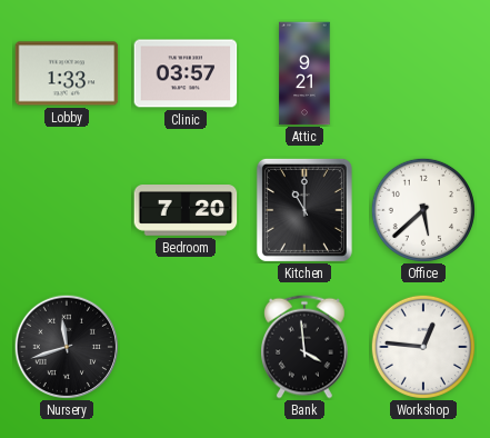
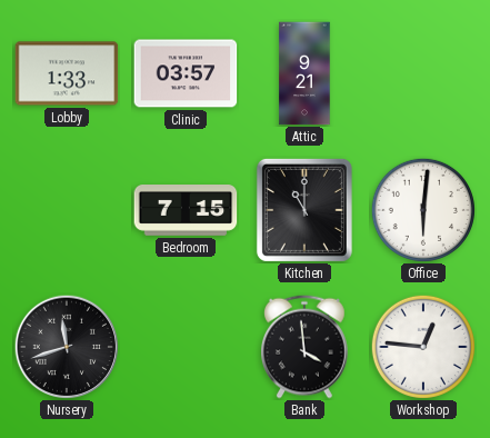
Bedroom: 7:20 -> 7:15 (186, 211)
Office: 5:38 -> 6:01 (423, 210)
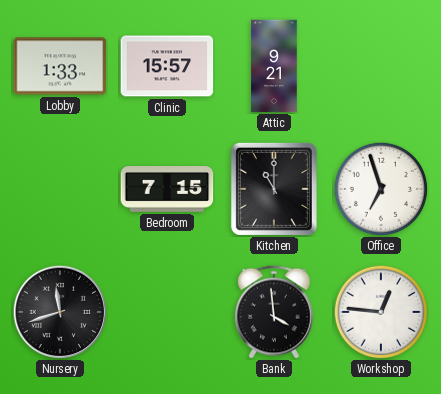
Clinic: 03:57 -> 15:57 (167, 66)
Office: 6:01 -> 6:57 (381, 189)
